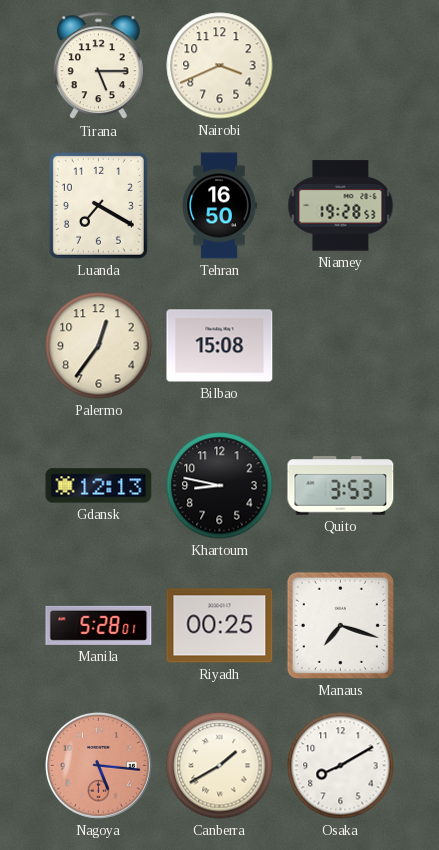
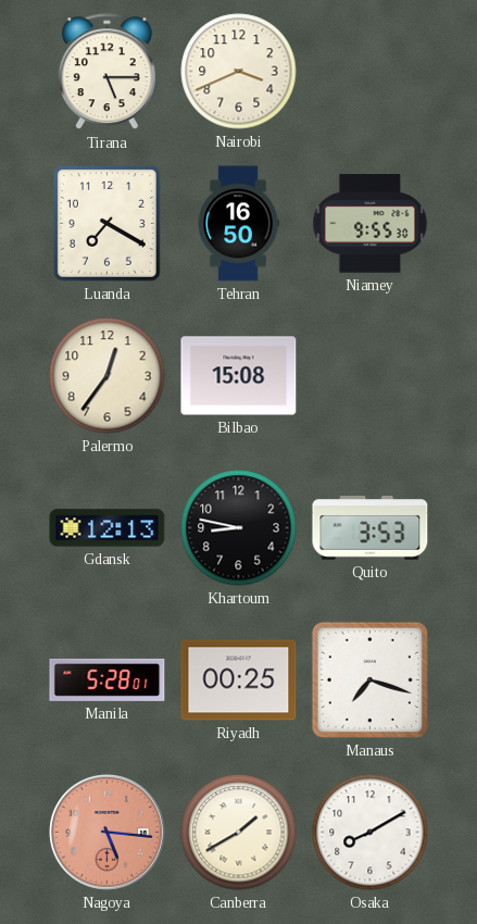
Niamey: 19:28 -> 9:55 (371, 224)
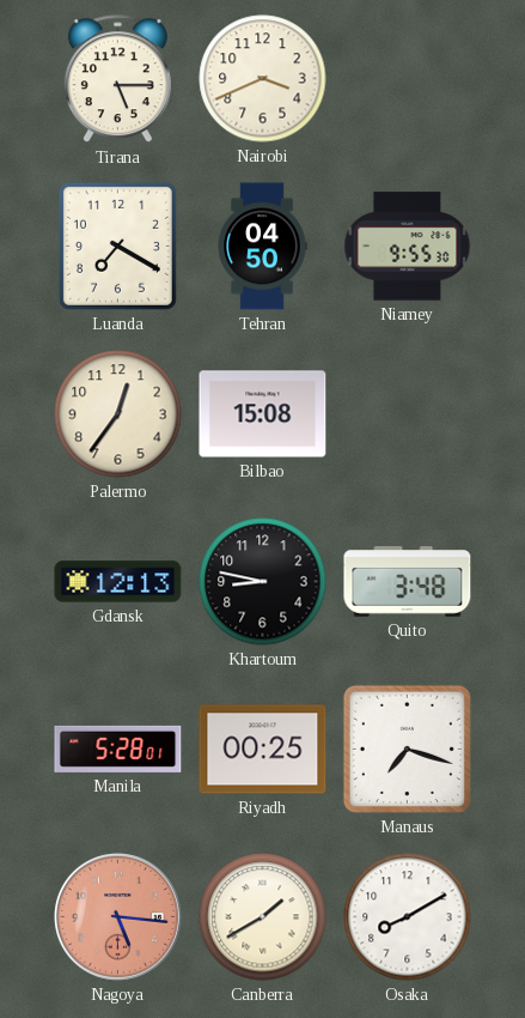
Tehran: 16:50 -> 04:50 (262, 247)
Quito: 3:53 -> 3:48 (408, 582)
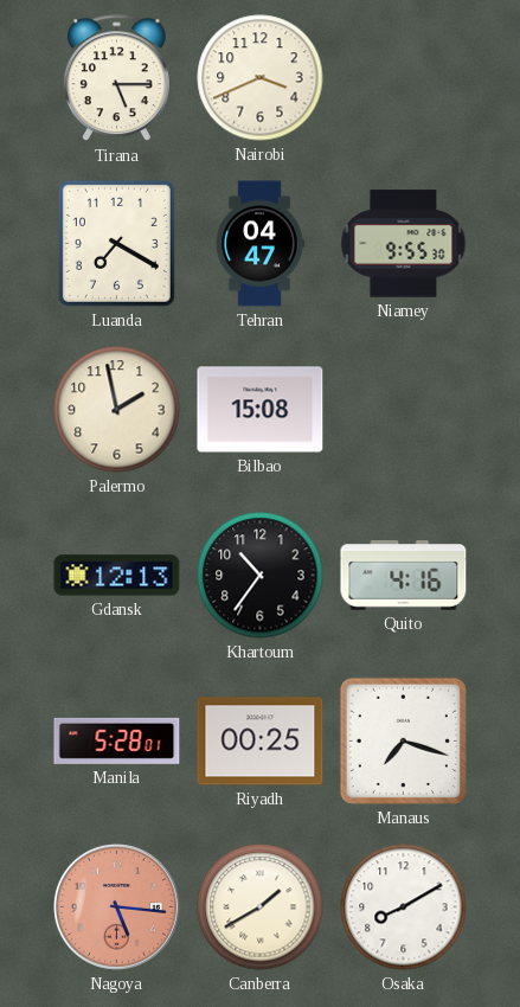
Tehran: 04:50 -> 04:47 (259, 244)
Palermo: 12:36 -> 1:58 (117, 410)
Khartoum: 8:47 -> 10:36 (261, 576)
Quito: 3:48 -> 4:16 (404, 576)
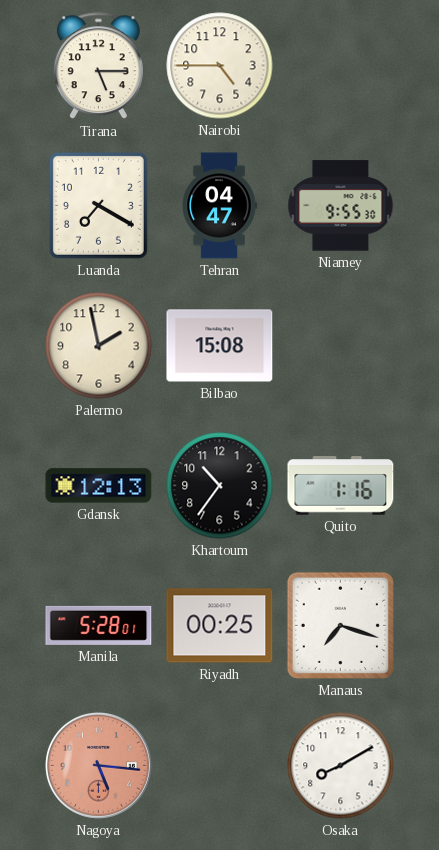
Nairobi: 3:41 -> 4:45 (220, 66)
Quito: 4:16 -> 1:16 (341, 486)
Canberra: 1:40 -> none (261, 907)
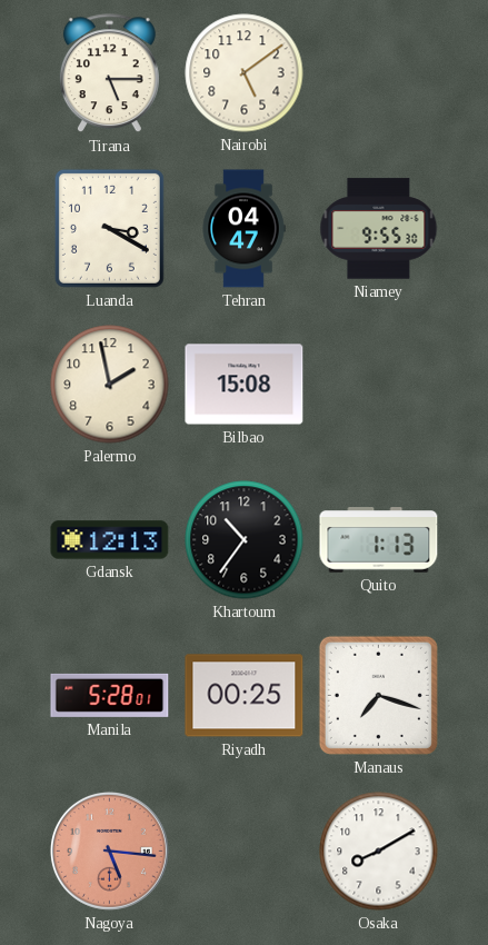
Nairobi: 4:45 -> 5:09 (245, 73)
Luanda: 7:20 -> 3:20 (109, 228)
Quito: 1:16 -> 1:13 (379, 540)
